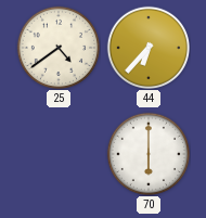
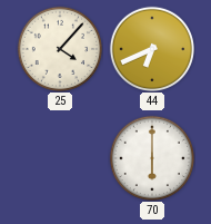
25: 4:39 -> 4:07 (59, 48)
44: 6:37 -> 6:41 (151, 48)
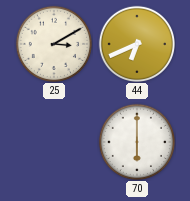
25: 4:07 -> 3:10 (53, 43)
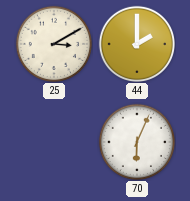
44: 6:41 -> 2:00 (136, 43)
70: 6:00 -> 6:04 (136, 141)
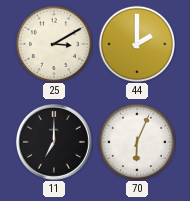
11: none -> 7:00 (55, 143)
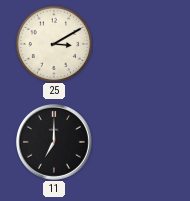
44: 2:00 -> none (136, 43)
70: 6:04 -> none (136, 141)
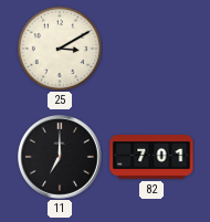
82: none -> 7:01 (151, 157)
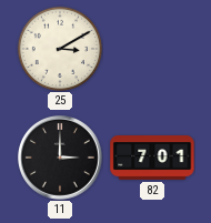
11: 7:00 -> 3:00 (61, 159)
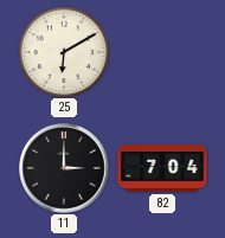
25: 3:10 -> 6:10 (63, 51)
82: 7:01 -> 7:04 (162, 168)
